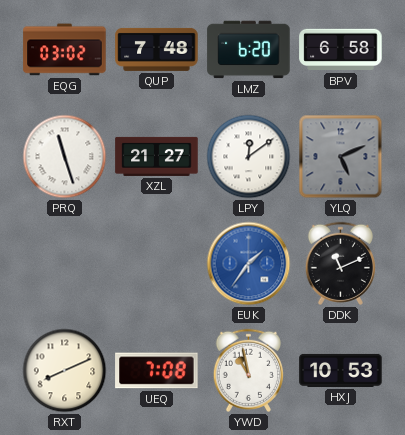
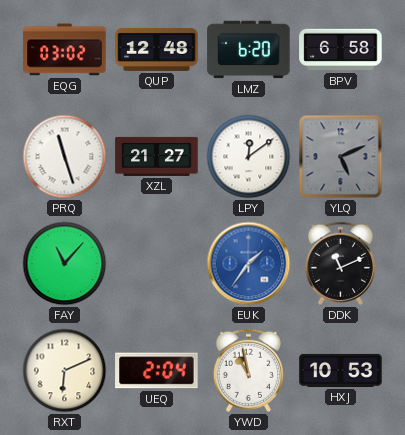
QUP: 7:48 -> 12:48 (157, 49)
FAY: none -> 11:07 (65, 264)
RXT: 8:11 -> 6:11 (65, 371)
UEQ: 7:08 -> 2:04 (157, 371)
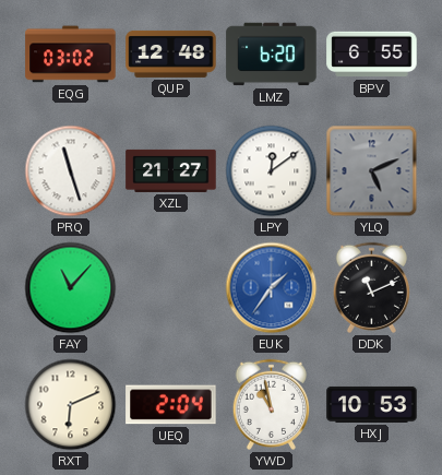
BPV: 6:58 -> 6:55 (372, 55)
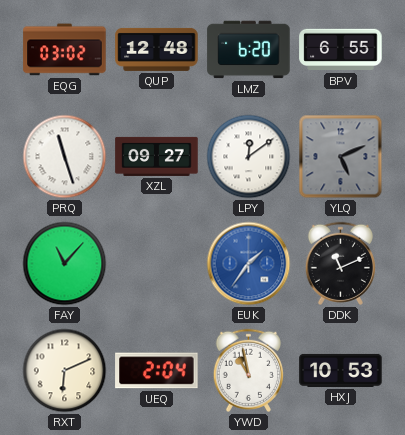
XZL: 21:27 -> 09:27 (157, 156)
